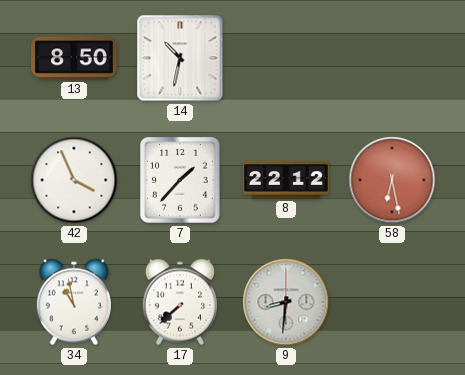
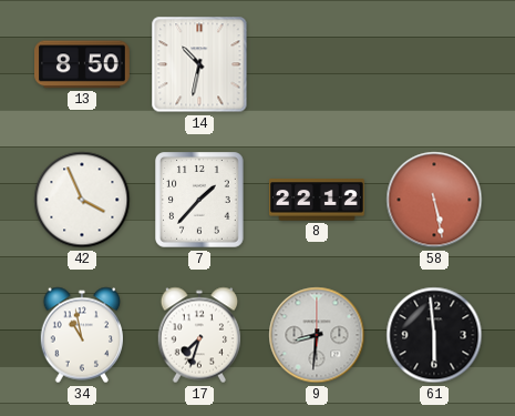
58: 6:28 -> 5:28 (434, 200)
17: 7:38 -> 7:33 (198, 335)
61: none -> 5:59 (434, 335)
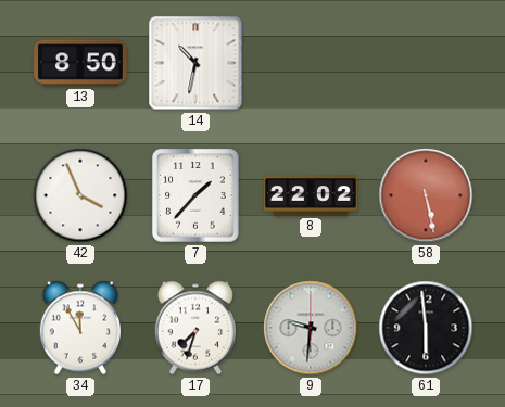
8: 22:12 -> 22:02 (312, 195)
34: 10:58 -> 11:55 (79, 328)
9: 8:31 -> 9:31 (311, 328)
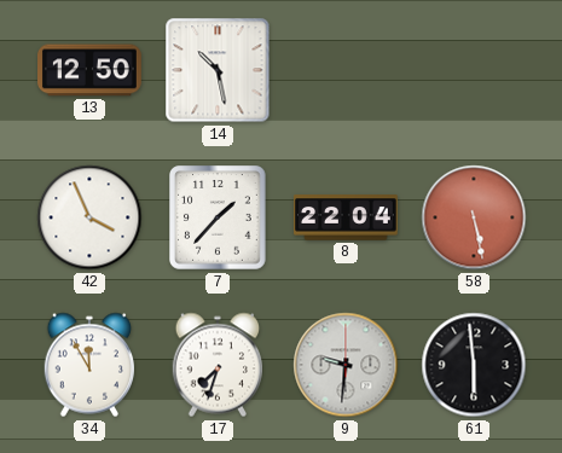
13: 8:50 -> 12:50 (91, 70)
14: 10:32 -> 10:28 (218, 70)
8: 22:02 -> 22:04 (347, 217)
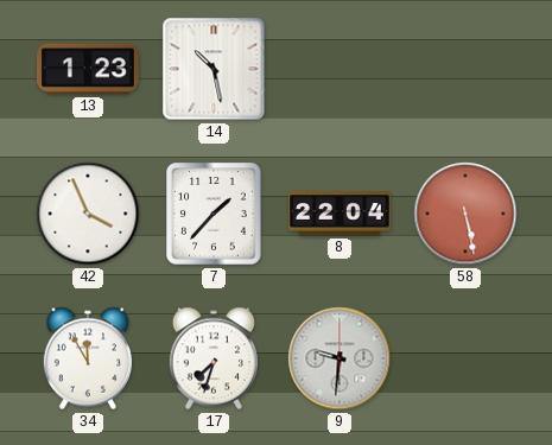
13: 12:50 -> 1:23 (89, 69)
61: 5:59 -> none (474, 365)
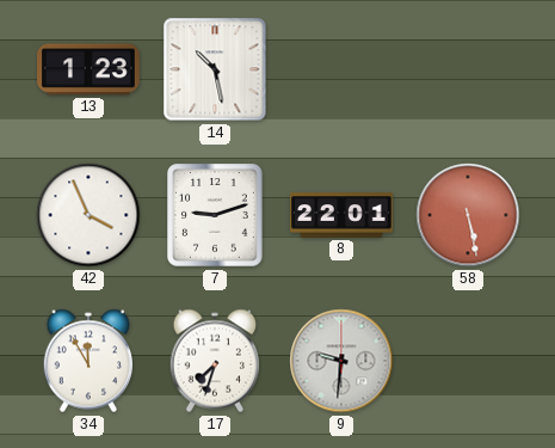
7: 1:37 -> 9:12 (216, 215)
8: 22:04 -> 22:01 (343, 215)
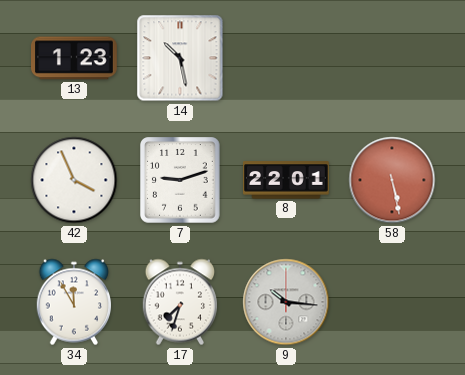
9: 9:31 -> 10:16 (286, 302)
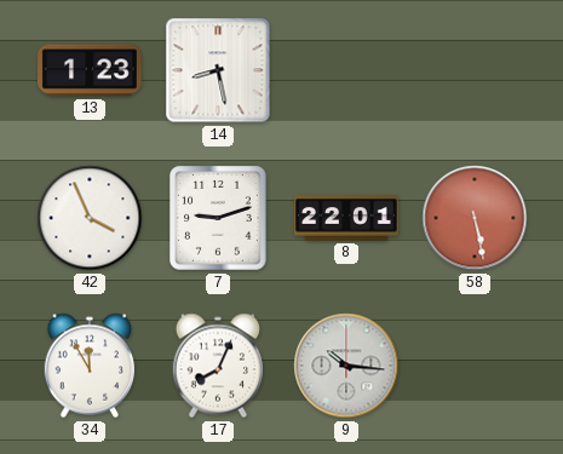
14: 10:28 -> 8:28 (218, 70)
17: 7:33 -> 8:04 (217, 366)
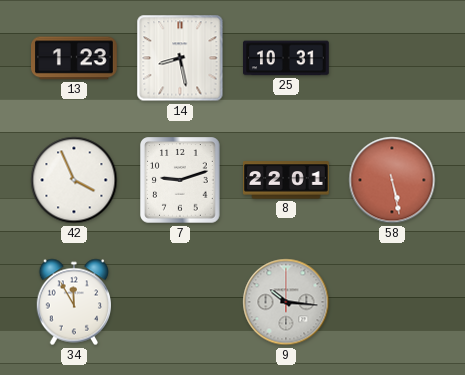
25: none -> 10:31 (287, 58)
17: 8:04 -> none (217, 366)
